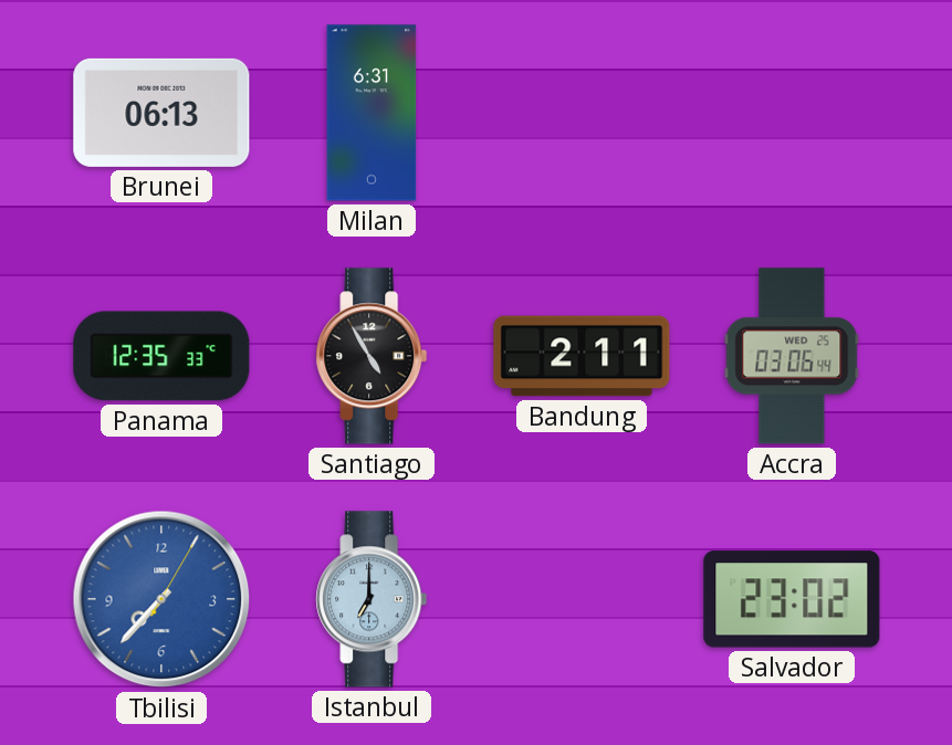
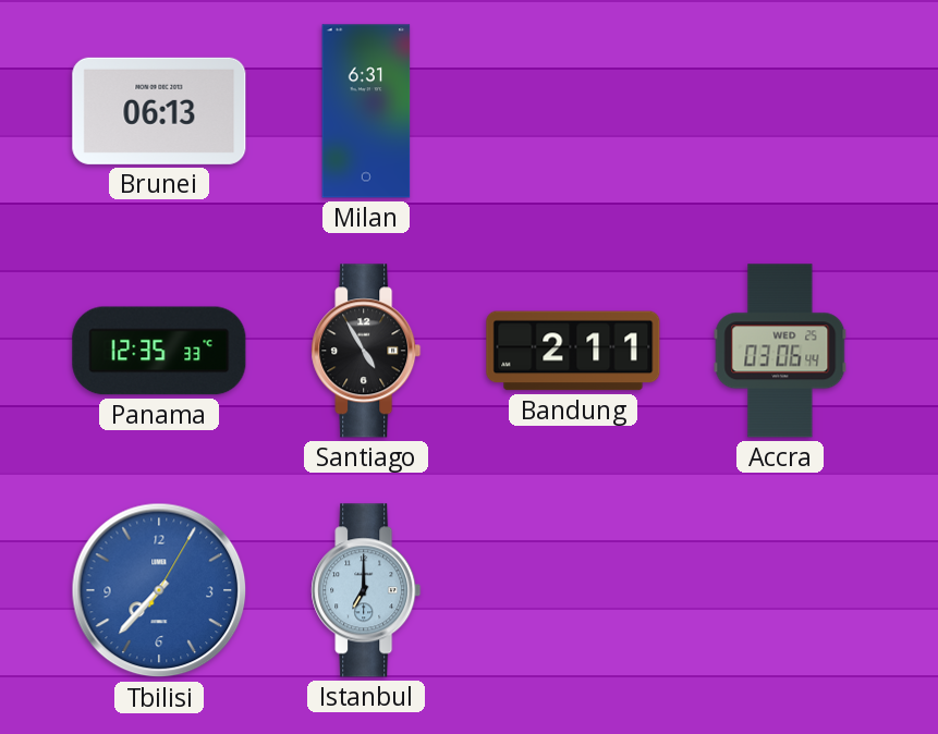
Salvador: 23:02 -> none (792, 599)
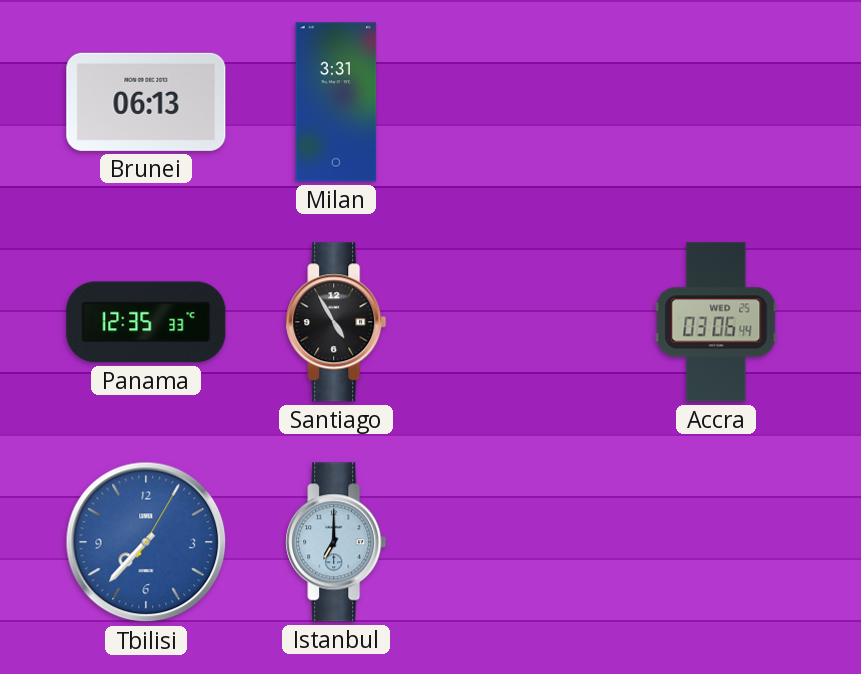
Milan: 6:31 -> 3:31 (336, 102)
Bandung: 2:11 -> none (573, 351)
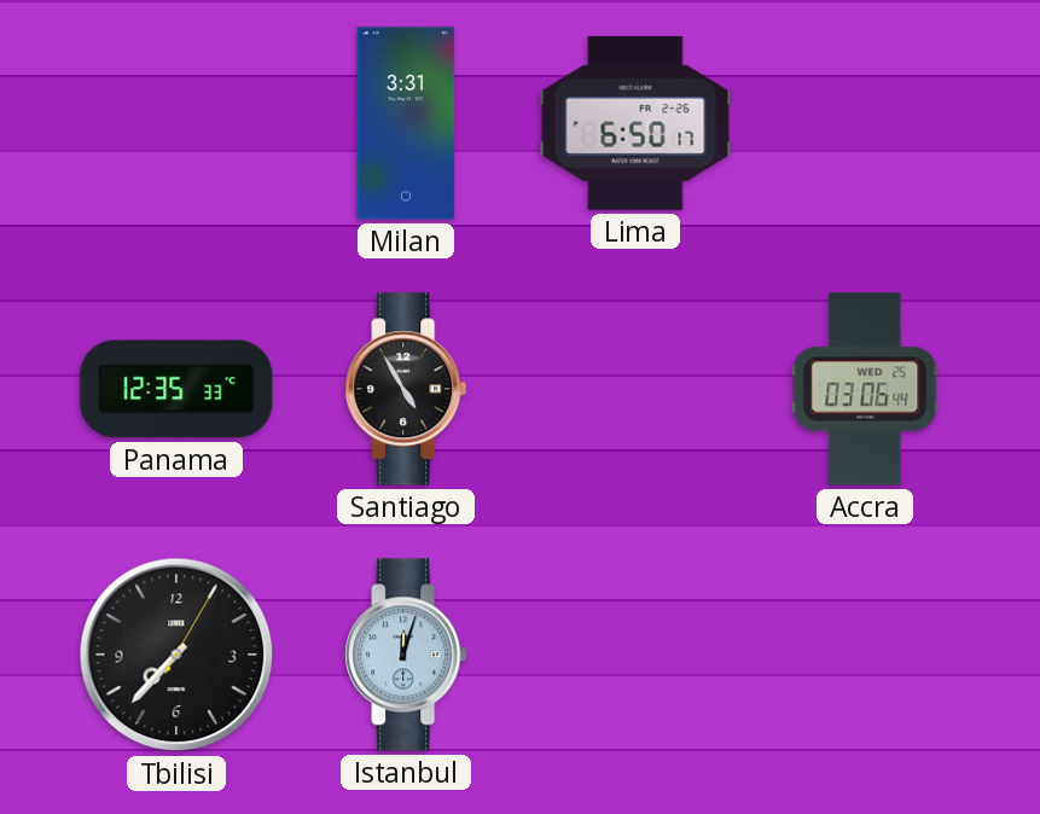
Brunei: 06:13 -> none (146, 102)
Lima: none -> 6:50 (635, 123)
Tbilisi dial: blue -> black (176, 655)
Istanbul: 7:00 -> 12:03 (406, 655)
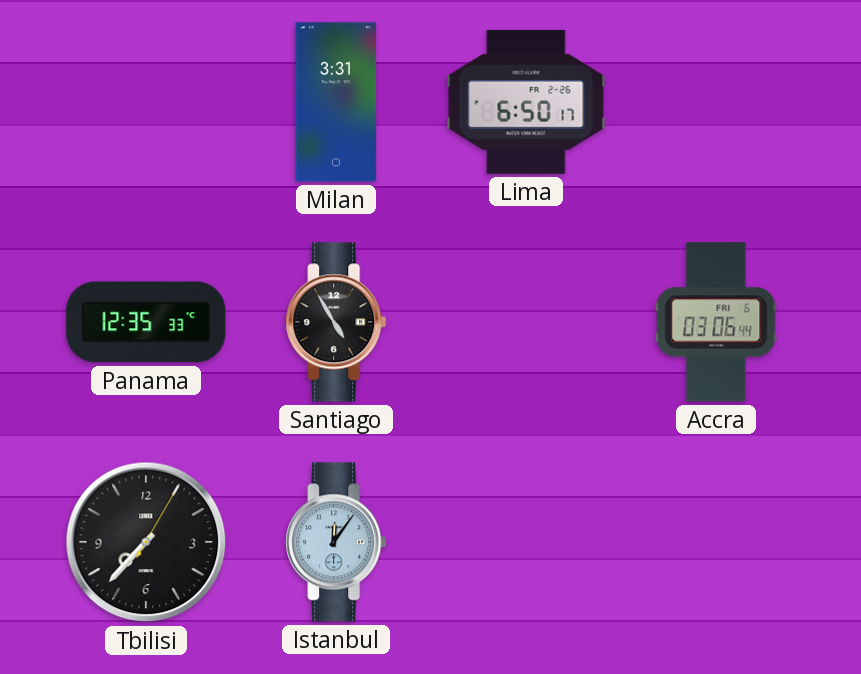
Accra date: WED 25 -> FRI 6 (716, 322)
Istanbul: 12:03 -> 12:06 (336, 542)
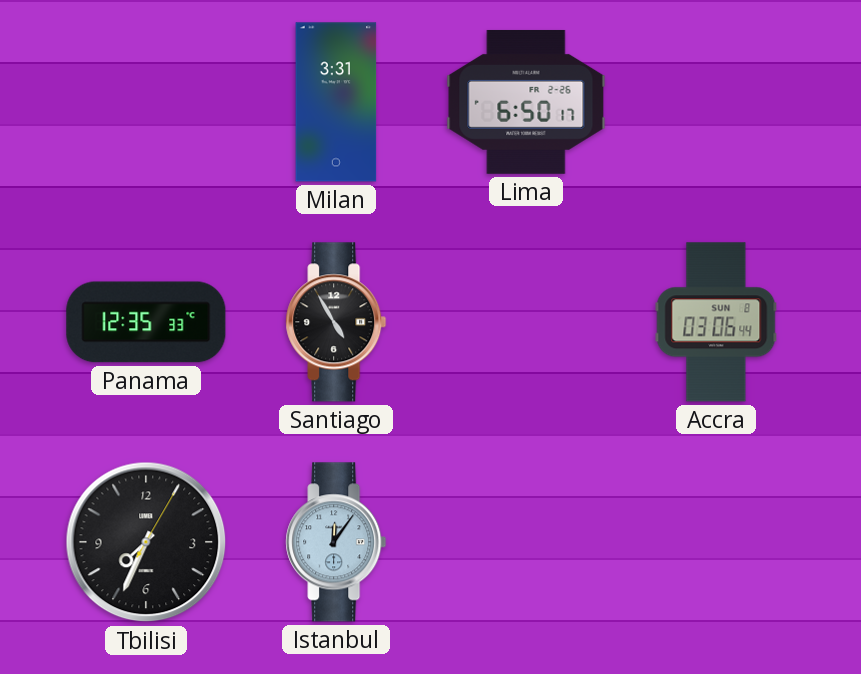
Accra date: FRI 6 -> SUN 8 (716, 322)
Tbilisi: 7:37 -> 7:34 (146, 542)
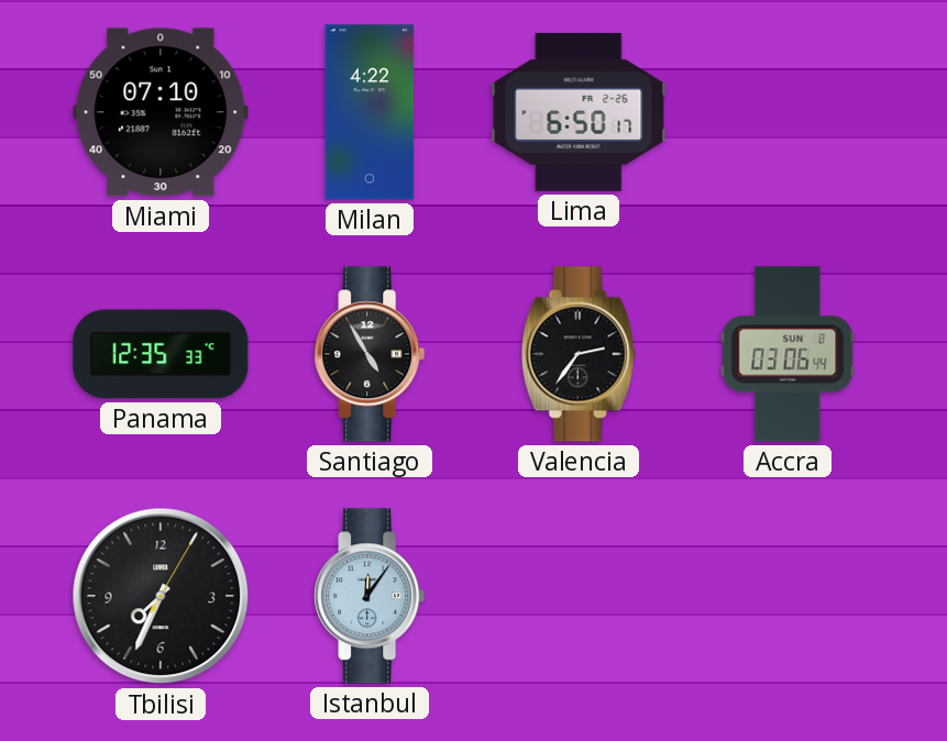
Miami: none -> 07:10 (161, 112)
Milan: 3:31 -> 4:22 (370, 112)
Valencia: none -> 2:36 (579, 354)
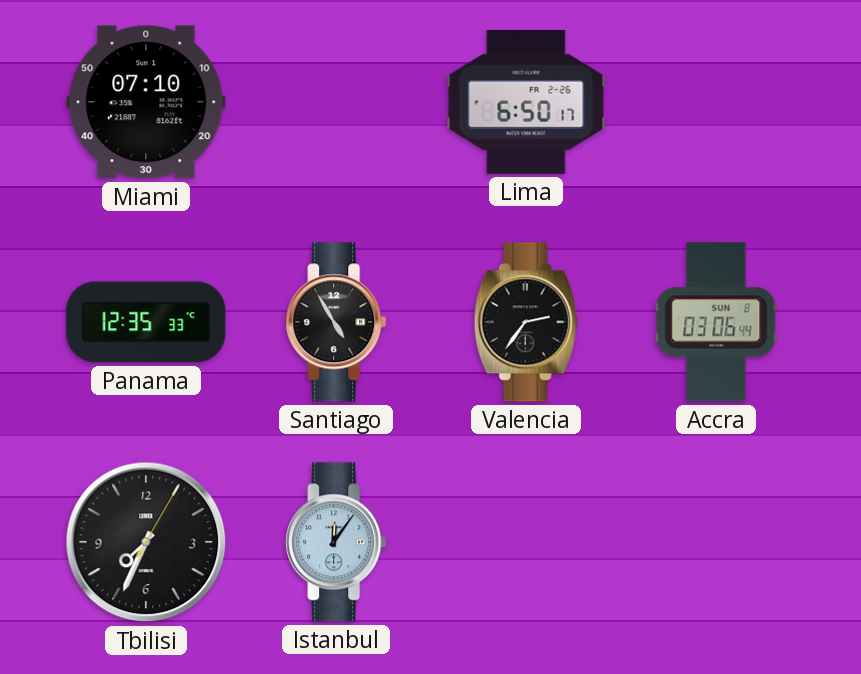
Milan: 4:22 -> none (370, 112)
